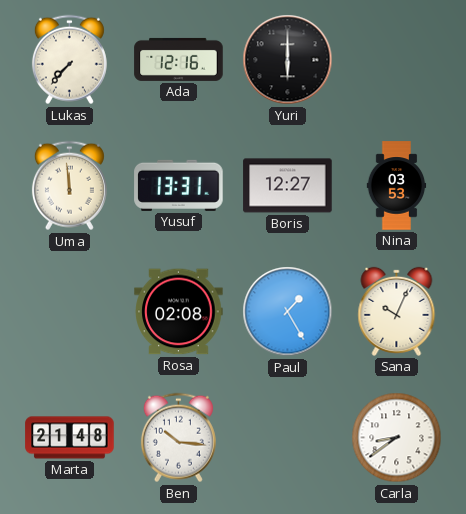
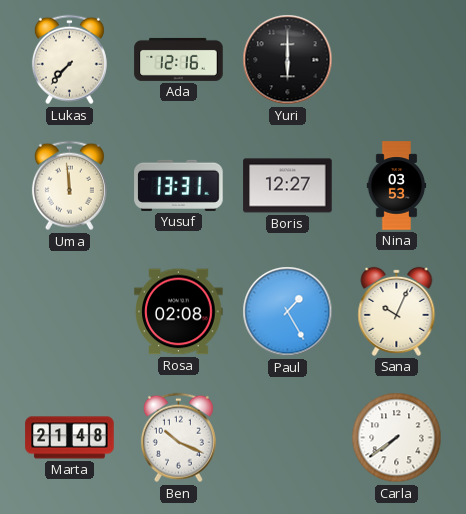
Ben: 10:16 -> 10:19 (178, 438)
Carla: 8:39 -> 7:39 (397, 438)
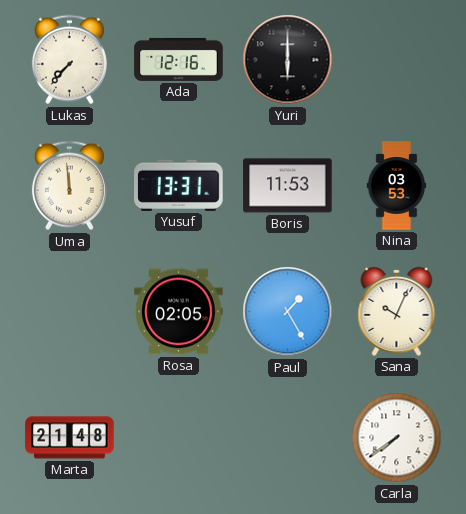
Boris: 12:27 -> 11:53 (288, 186)
Rosa: 02:08 -> 02:05 (179, 312)
Ben: 10:19 -> none (178, 438)
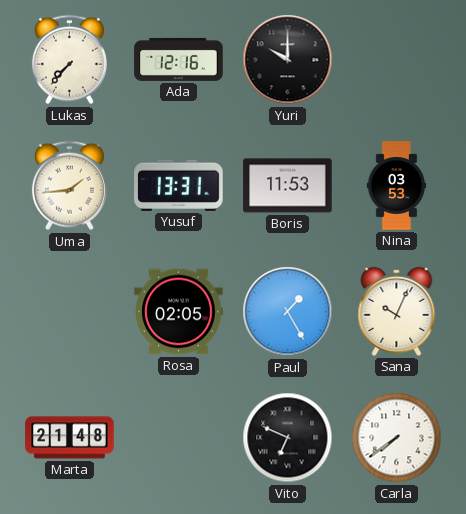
Yuri: 6:00 -> 10:00 (288, 60)
Uma: 11:59 -> 1:44 (69, 186)
Vito: none -> 6:49 (288, 438)
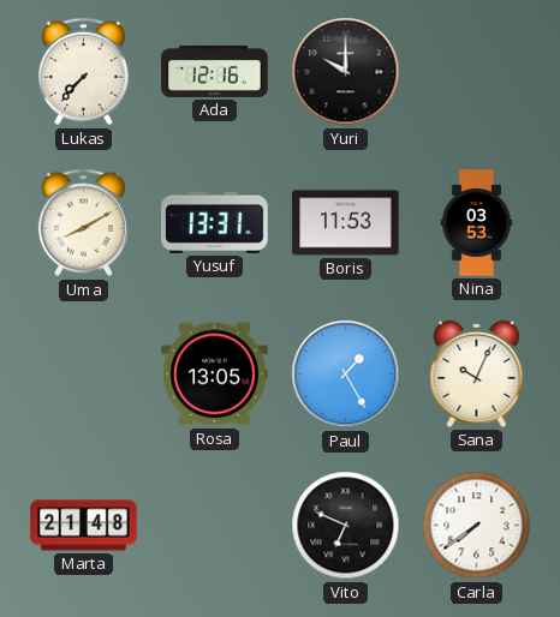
Uma: 1:44 -> 8:10 (83, 223)
Rosa: 02:05 -> 13:05 (215, 375)
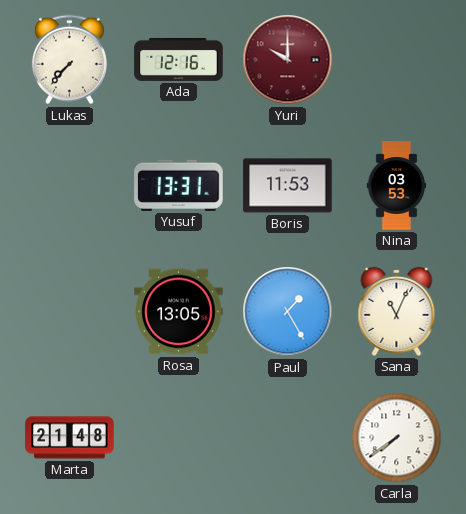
Yuri dial: black -> burgundy (288, 60)
Uma: 8:10 -> none (83, 223)
Sana: 10:04 -> 11:04 (397, 311)
Vito: 6:49 -> none (346, 526)
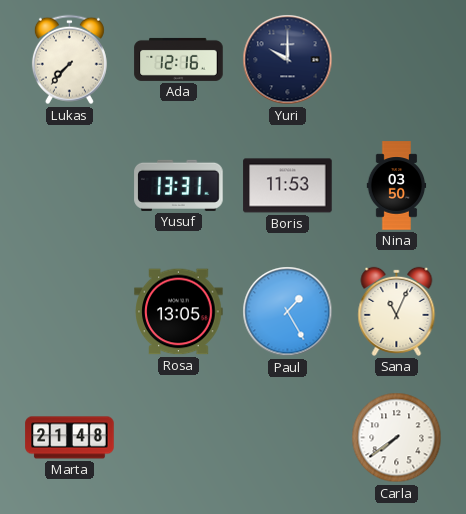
Yuri dial: burgundy -> navy (288, 60)
Nina: 03:53 -> 03:50 (397, 186)
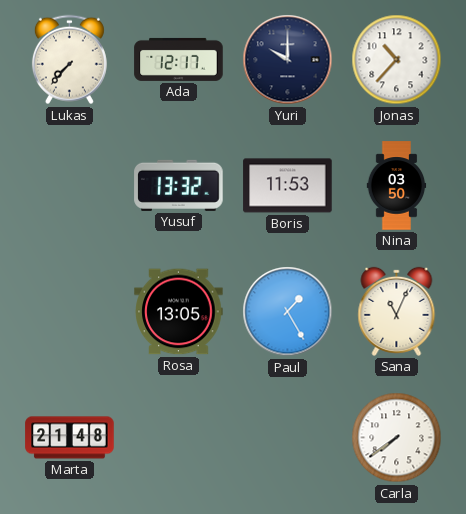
Ada: 12:16 -> 12:17 (179, 59)
Jonas: none -> 10:37 (397, 60)
Yusuf: 13:31 -> 13:32 (179, 185)
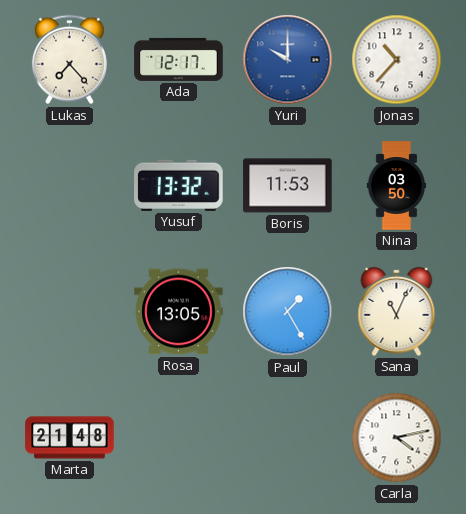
Lukas: 7:37 -> 7:23 (69, 60)
Yuri dial: navy -> blue (288, 60)
Carla: 7:39 -> 4:13 (397, 438)
